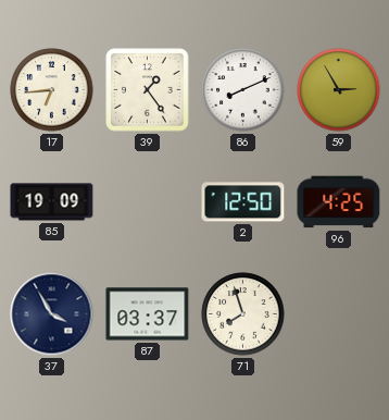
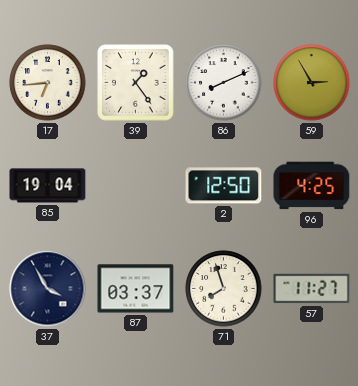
85: 19:09 -> 19:04 (48, 186)
57: none -> 11:27 (312, 289)
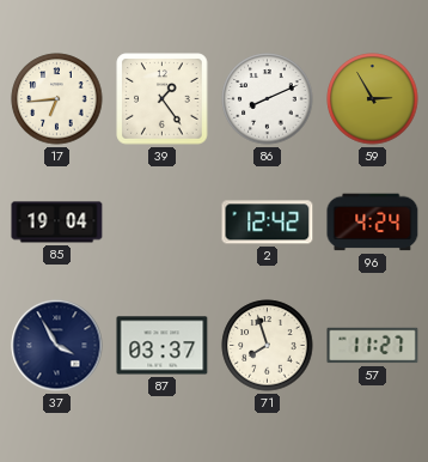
2: 12:50 -> 12:42 (268, 223)
96: 4:25 -> 4:24 (373, 223)
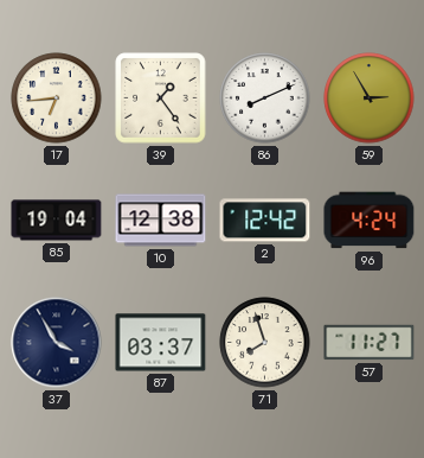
10: none -> 12:38 (161, 221)
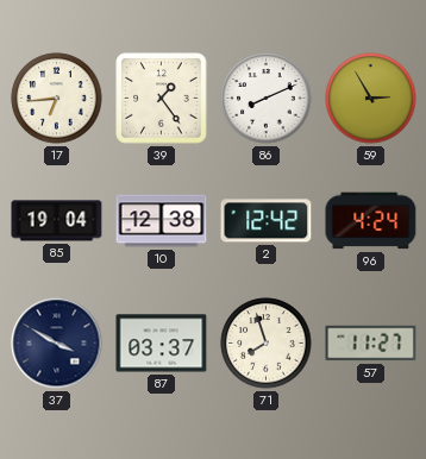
37: 3:55 -> 3:50 (57, 344)
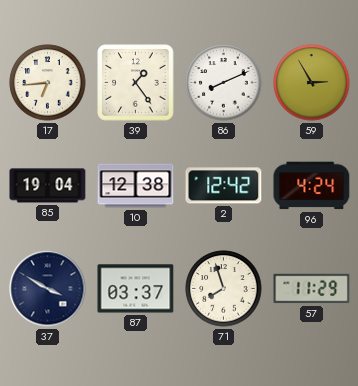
57: 11:27 -> 11:29 (312, 289)
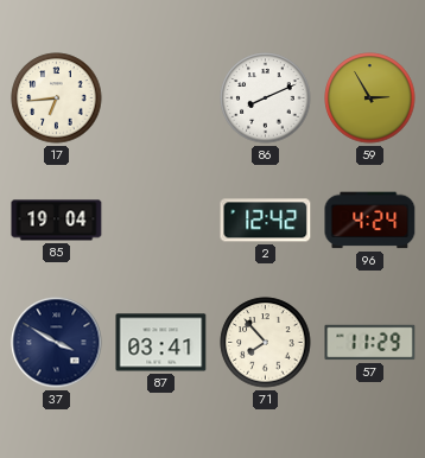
39: 1:24 -> none (136, 83)
10: 12:38 -> none (136, 186)
87: 03:37 -> 03:41 (161, 343)
71: 7:57 -> 7:53 (266, 343)
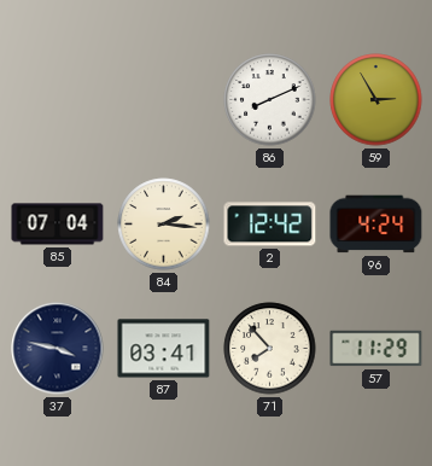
17: 6:44 -> none (57, 98)
85: 19:04 -> 07:04 (58, 225)
84: none -> 2:16 (164, 225)
37: 3:50 -> 3:47 (58, 349)
